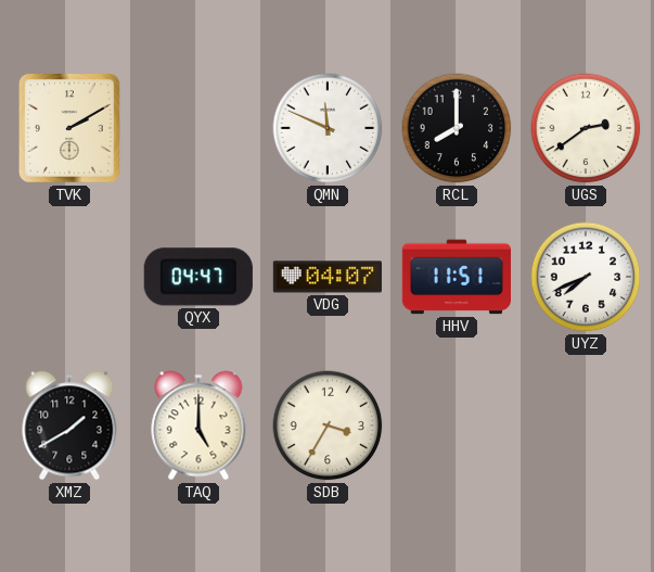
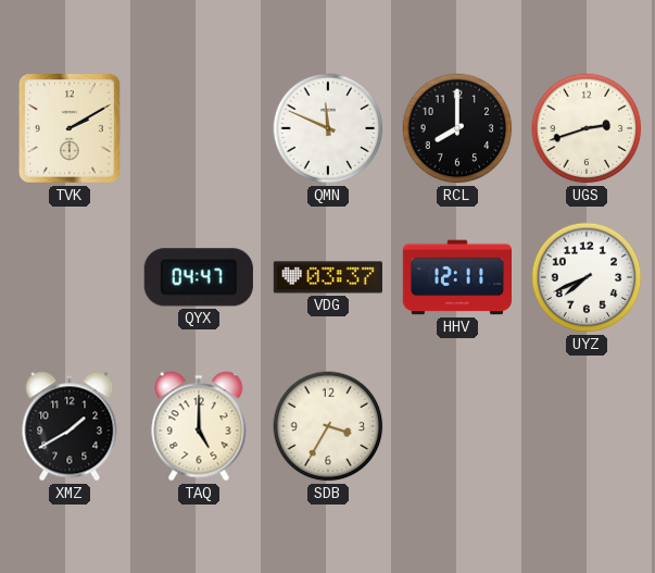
UGS: 2:39 -> 2:42 (587, 128)
VDG: 04:07 -> 03:37 (328, 277)
HHV: 11:51 -> 12:11 (456, 277)
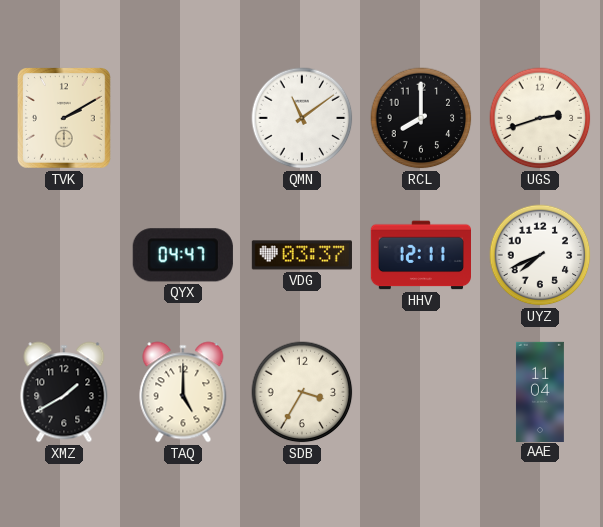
QMN: 11:49 -> 11:09 (302, 118)
AAE: none -> 11:04 (540, 391)
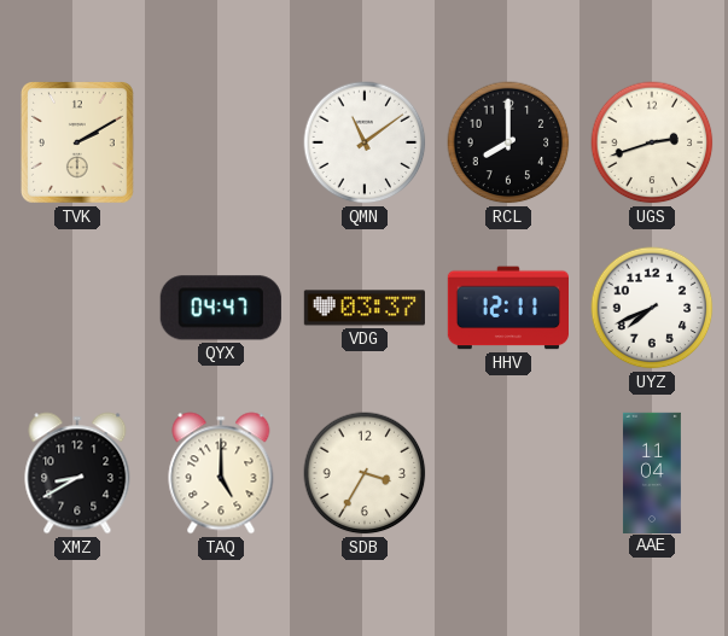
XMZ: 1:40 -> 8:40 (77, 473)
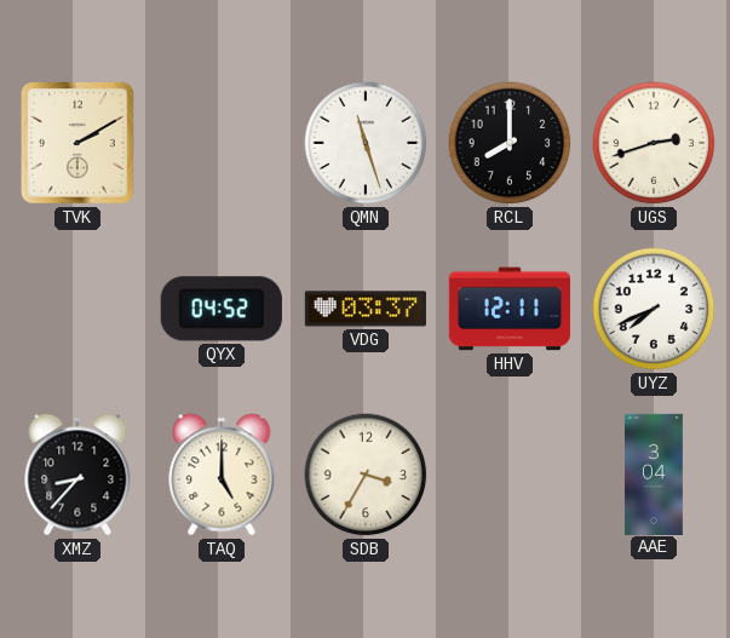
QMN: 11:09 -> 11:27 (366, 143)
QYX: 04:47 -> 04:52 (222, 309)
XMZ: 8:40 -> 8:37 (77, 475)
AAE: 11:04 -> 3:04 (654, 473)
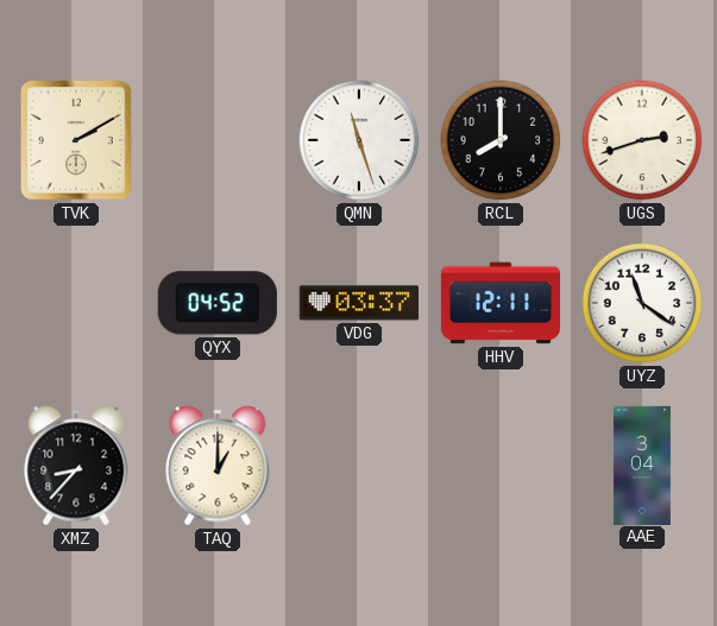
UYZ: 7:41 -> 11:21 (642, 303)
TAQ: 5:00 -> 1:00 (218, 466)
SDB: 3:35 -> none (366, 475)
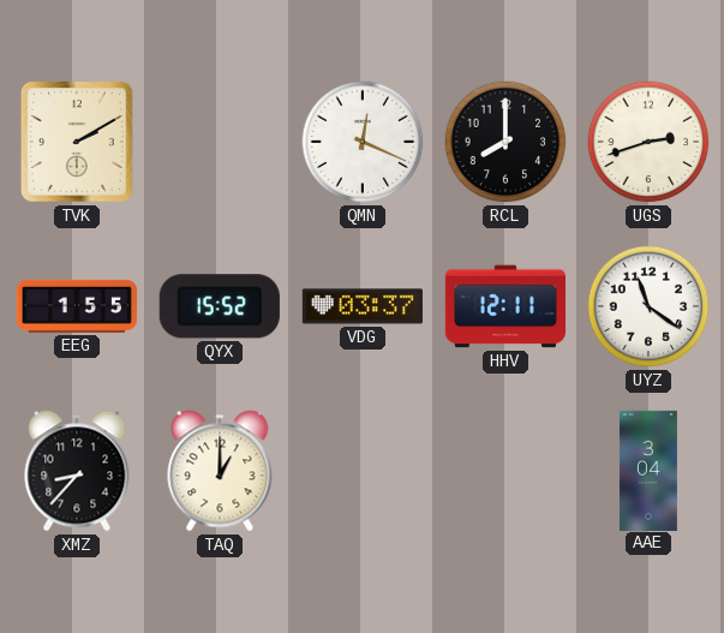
QMN: 11:27 -> 12:19 (363, 142)
EEG: none -> 1:55 (76, 306)
QYX: 04:52 -> 15:52 (220, 306)
